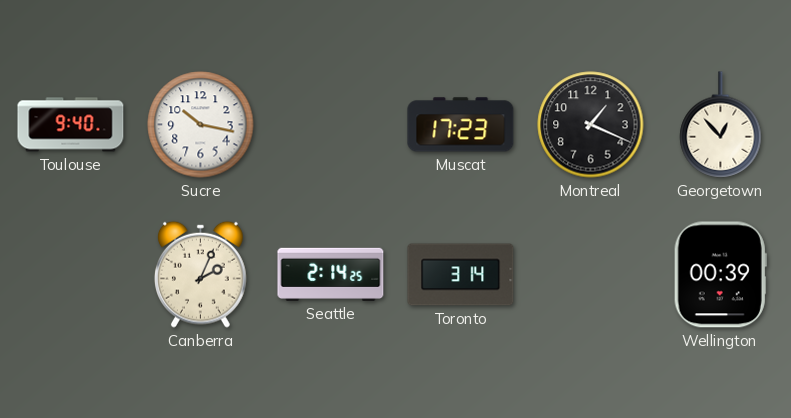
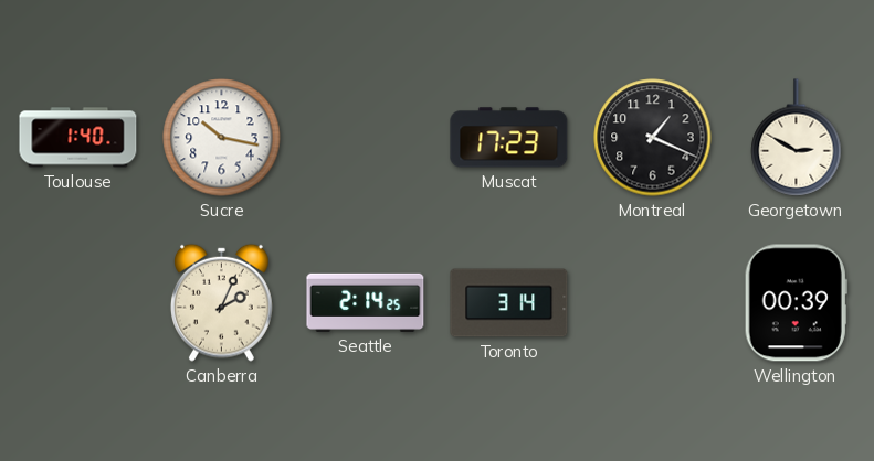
Toulouse: 9:40 -> 1:40 (78, 138)
Georgetown: 12:53 -> 2:50 (797, 138)
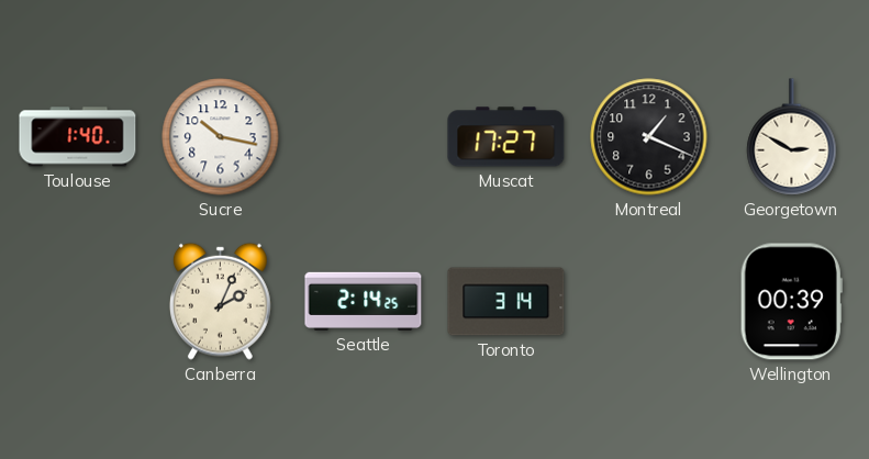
Muscat: 17:23 -> 17:27 (506, 137)
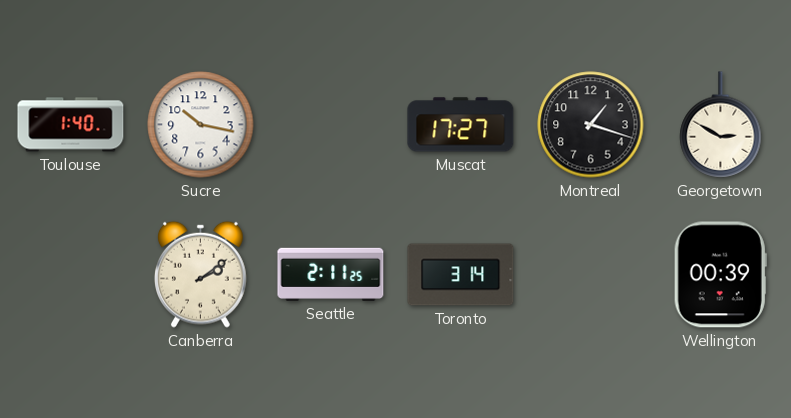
Montreal: 1:19 -> 1:18 (591, 125)
Canberra: 2:04 -> 2:09 (200, 274)
Seattle: 2:14 -> 2:11 (331, 274)
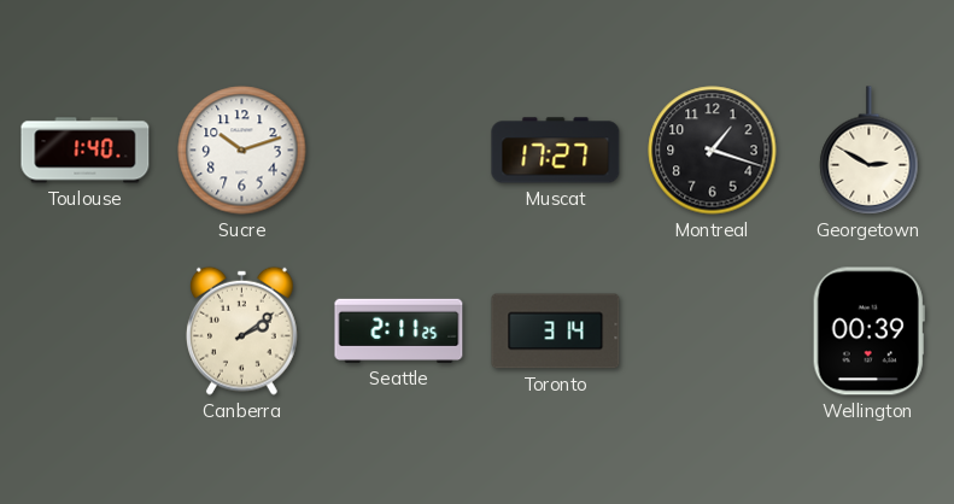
Sucre: 10:17 -> 10:12 (242, 151)
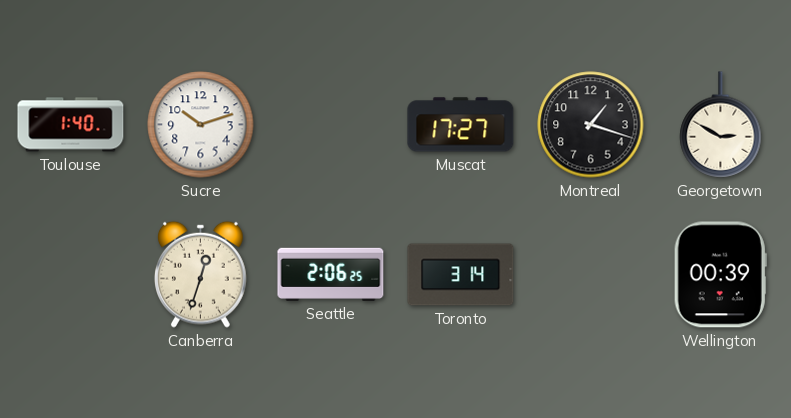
Canberra: 2:09 -> 12:33 (200, 274)
Seattle: 2:11 -> 2:06 (331, 274)
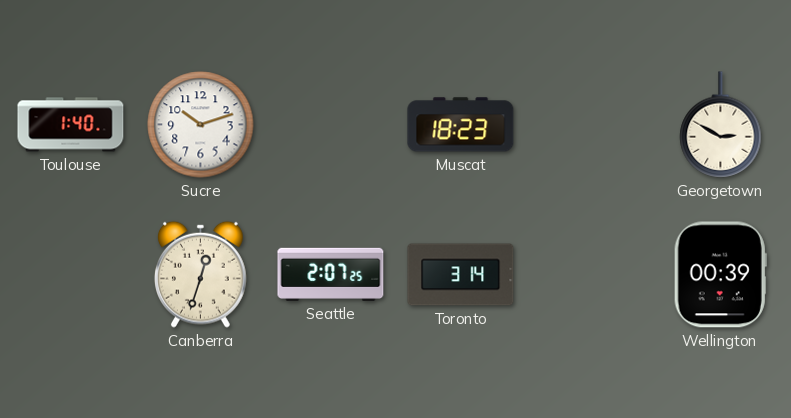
Muscat: 17:27 -> 18:23 (461, 125)
Montreal: 1:18 -> none (591, 125)
Seattle: 2:06 -> 2:07 (331, 274)
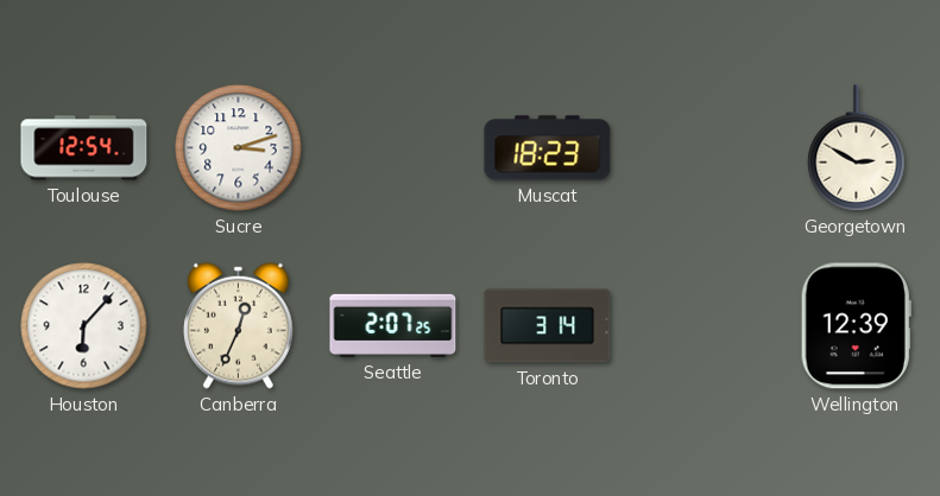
Toulouse: 1:40 -> 12:54 (84, 148)
Sucre: 10:12 -> 3:12 (239, 148)
Houston: none -> 6:07 (84, 326)
Canberra: 12:33 -> 12:34 (238, 325)
Wellington: 00:39 -> 12:39 (856, 326)
